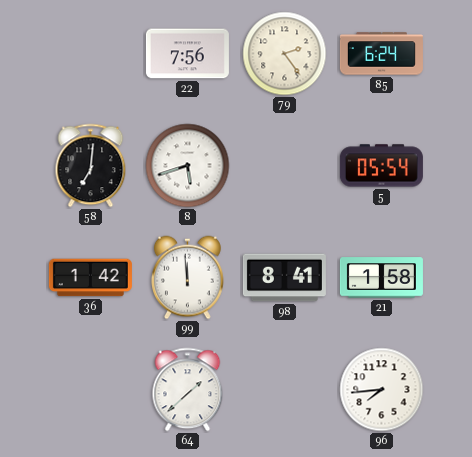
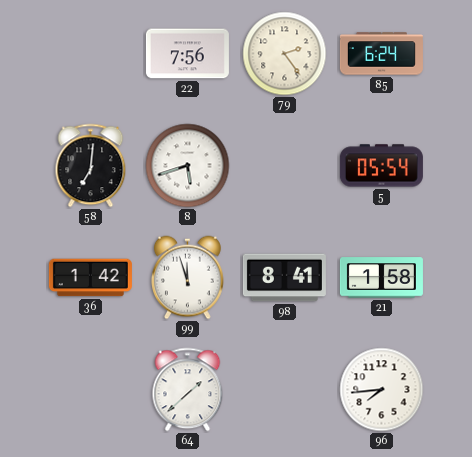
99: 11:59 -> 11:57 (188, 278)
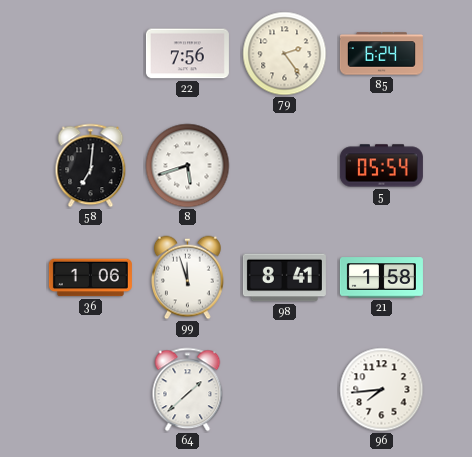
36: 1:42 -> 1:06 (90, 278)
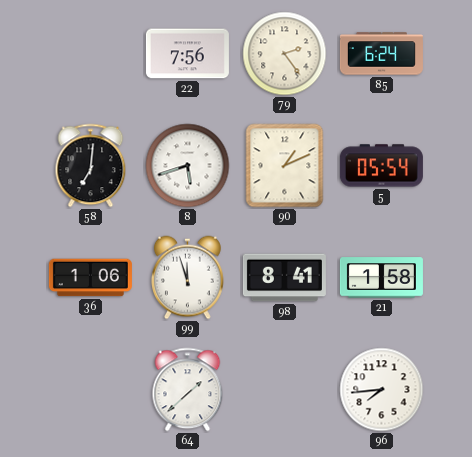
90: none -> 1:11 (285, 166)
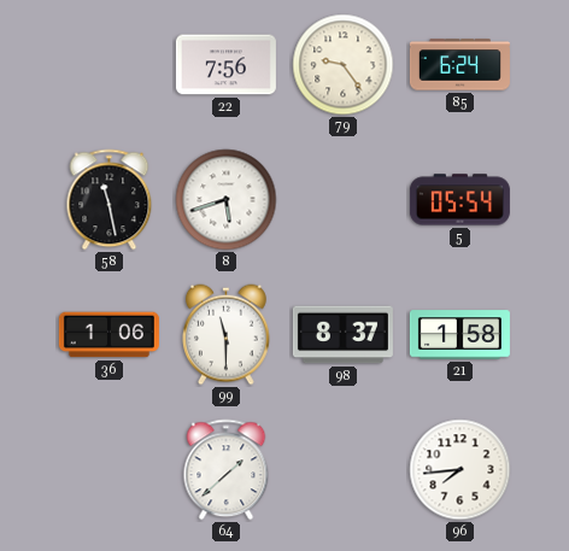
79: 2:24 -> 9:24 (344, 65)
58: 7:01 -> 11:28 (110, 200)
90: 1:11 -> none (285, 166)
99: 11:57 -> 11:30 (227, 335)
98: 8:41 -> 8:37 (342, 335)
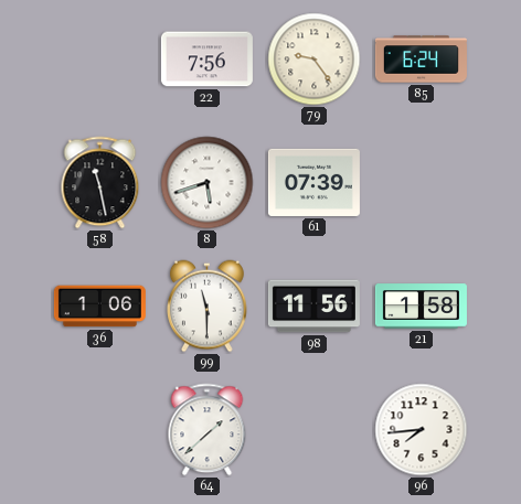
61: none -> 07:39 (313, 182)
5: 05:54 -> none (459, 200)
98: 8:37 -> 11:56 (313, 307)
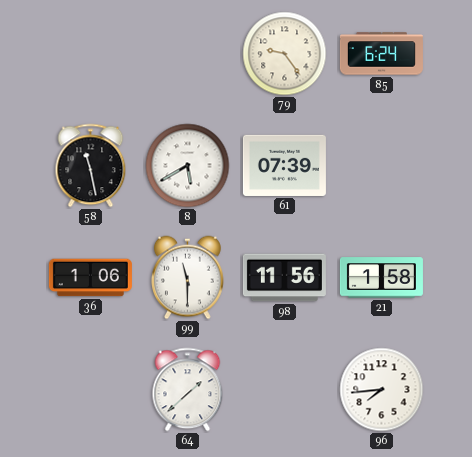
22: 7:56 -> none (206, 60)
8: 5:42 -> 5:40 (188, 166)
